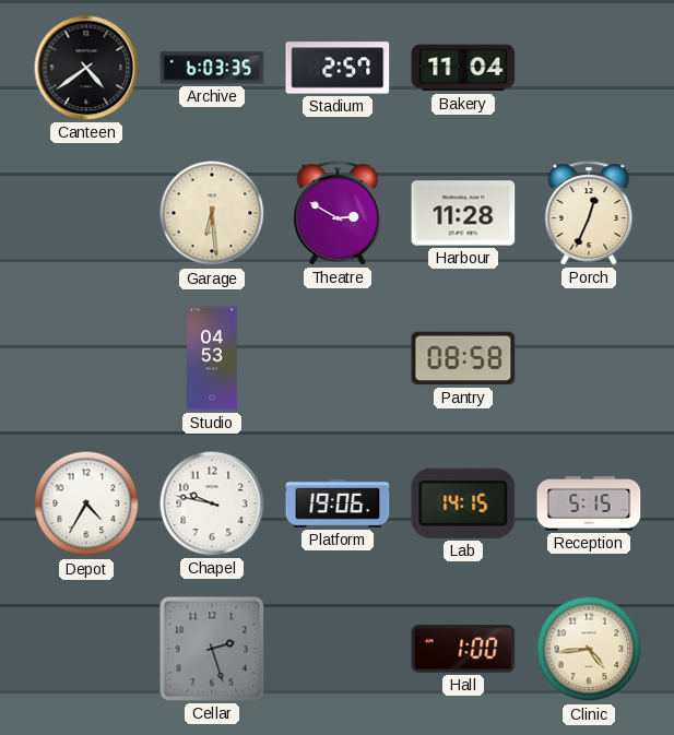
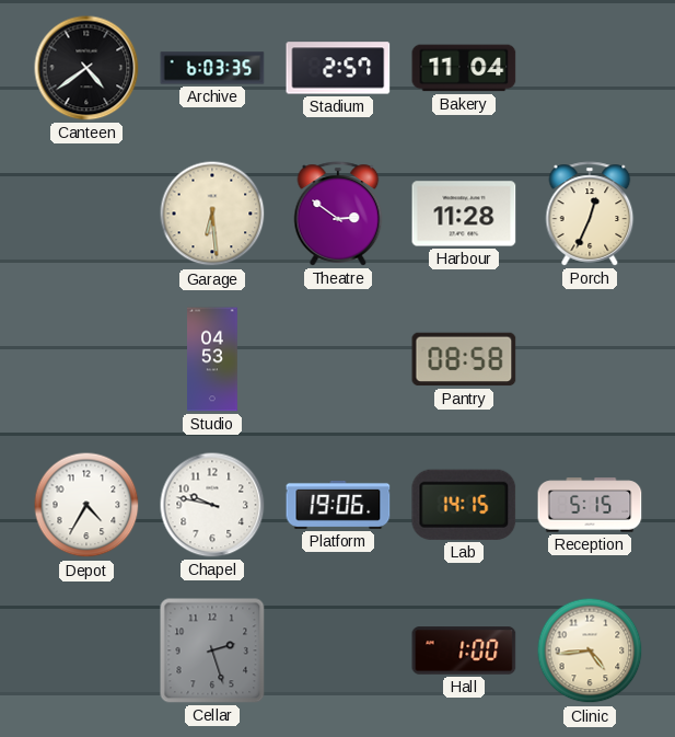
Theatre: 2:50 -> 2:51 (338, 214)
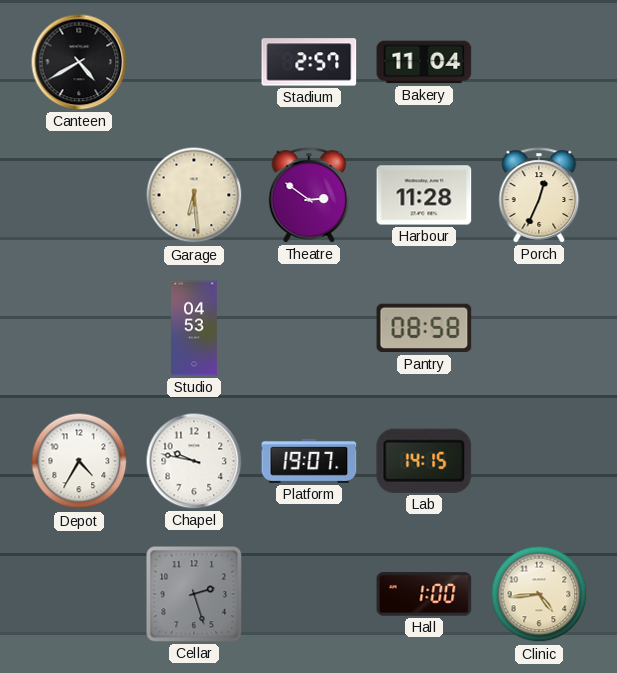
Canteen: 4:39 -> 4:40 (79, 62)
Archive: 6:03 -> none (212, 68)
Platform: 19:06 -> 19:07 (309, 461)
Reception: 5:15 -> none (590, 505)
